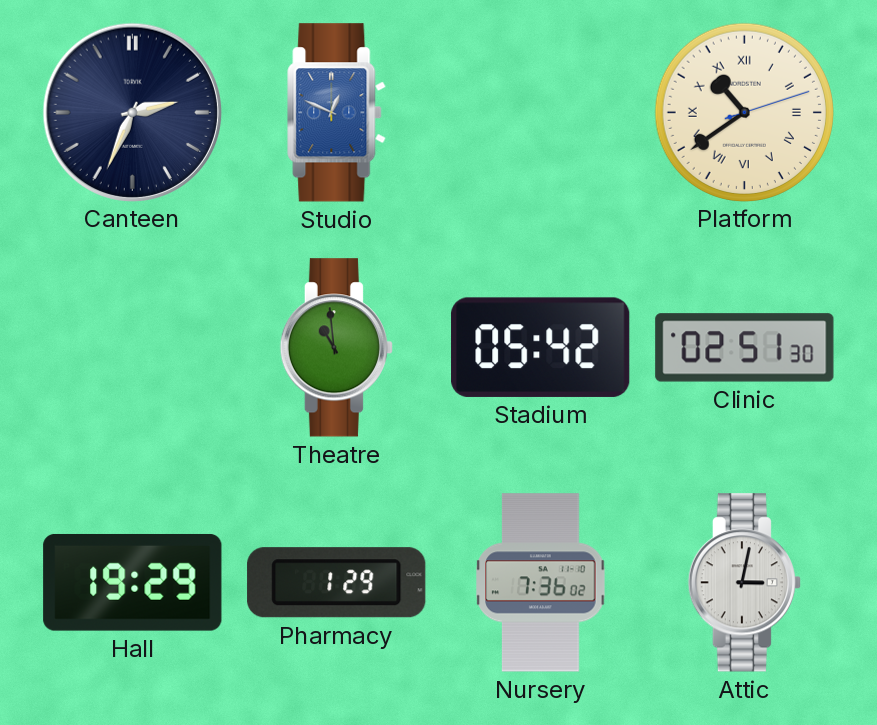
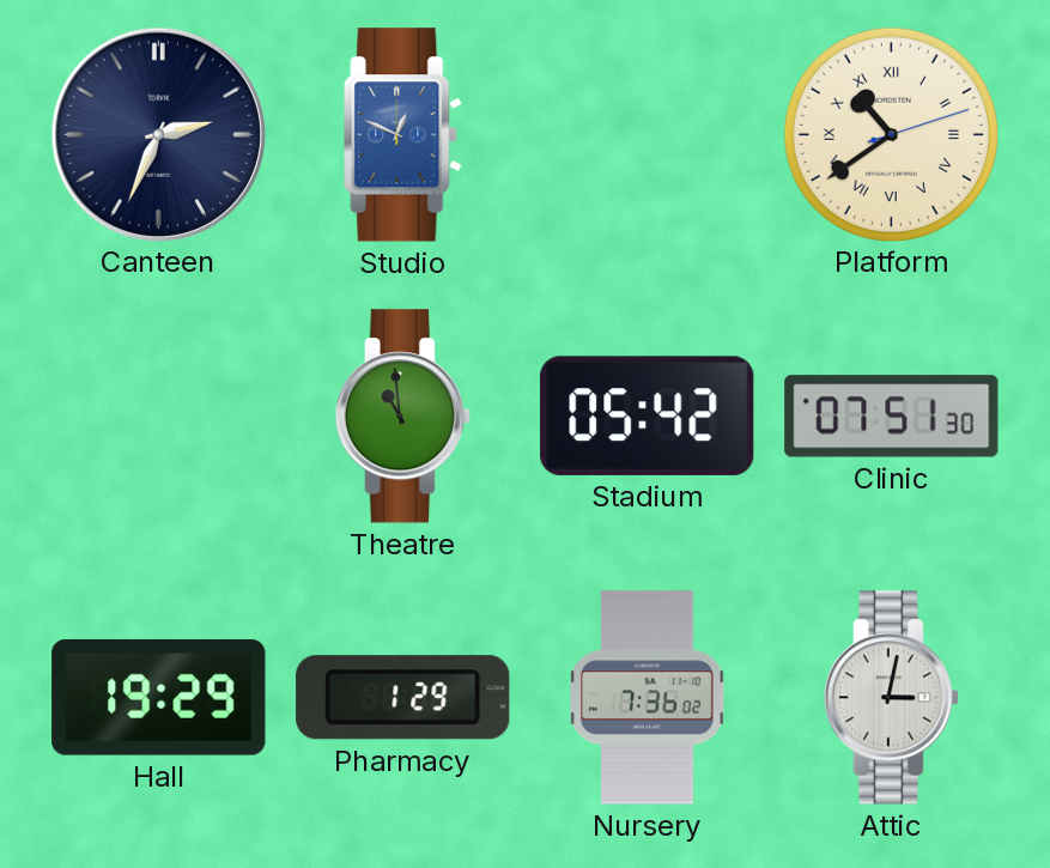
Clinic: 02:51 -> 07:51 (892, 417)
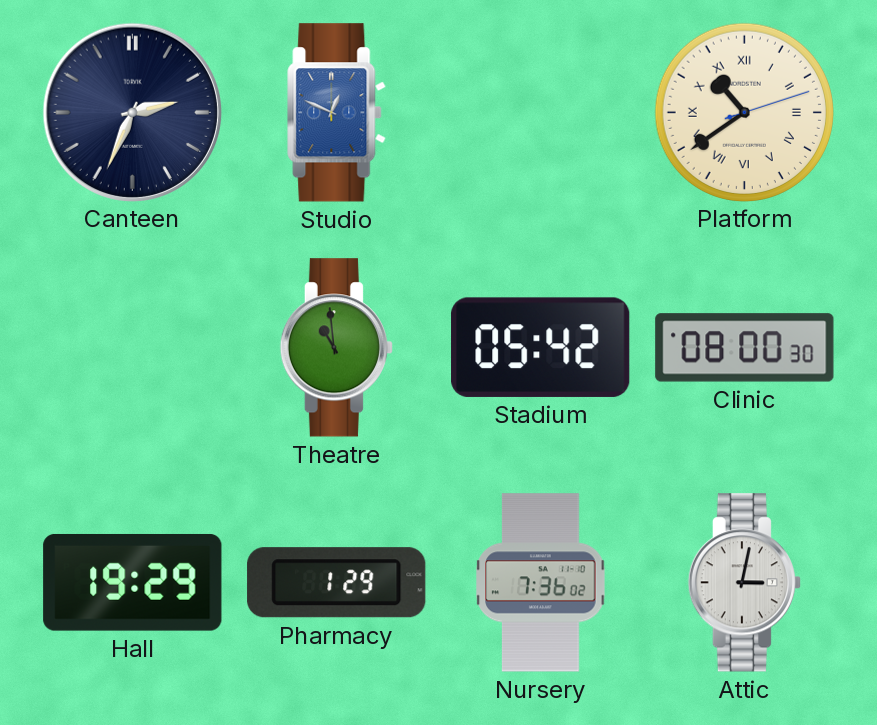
Clinic: 07:51 -> 08:00 (745, 348)
